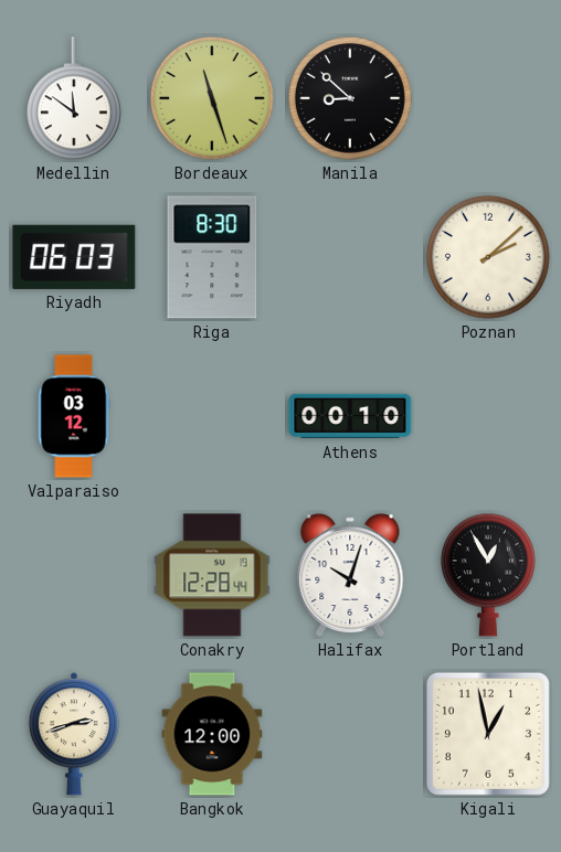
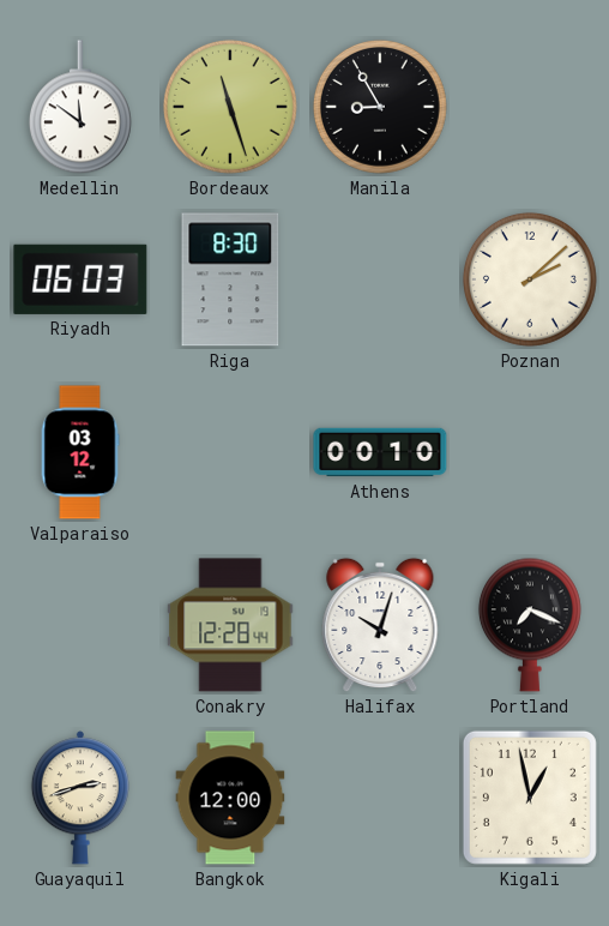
Manila: 8:52 -> 8:55 (380, 107)
Portland: 12:55 -> 7:19 (530, 625)
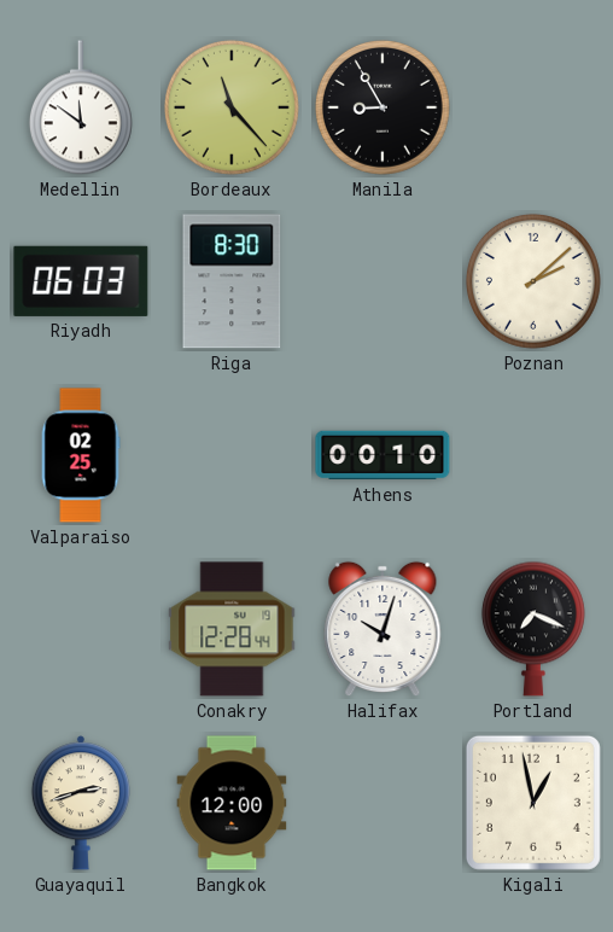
Bordeaux: 11:27 -> 11:23 (232, 107)
Valparaiso: 03:12 -> 02:25 (81, 455)
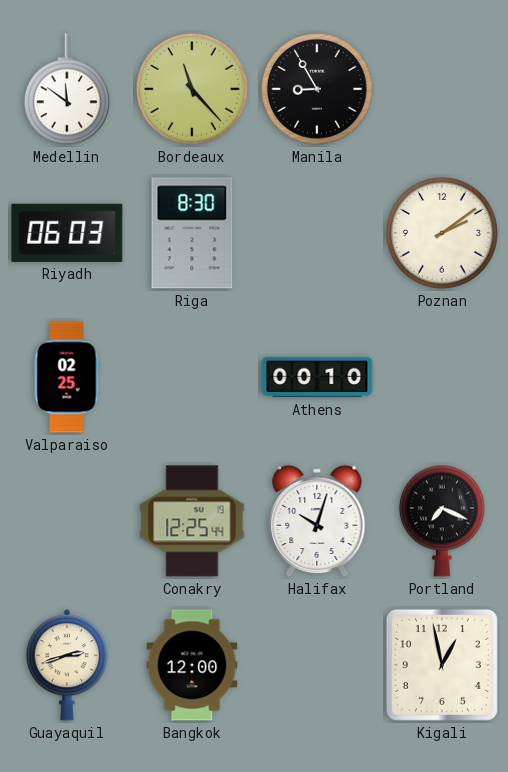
Poznan: 2:08 -> 2:09 (442, 233)
Conakry: 12:28 -> 12:25 (192, 521)
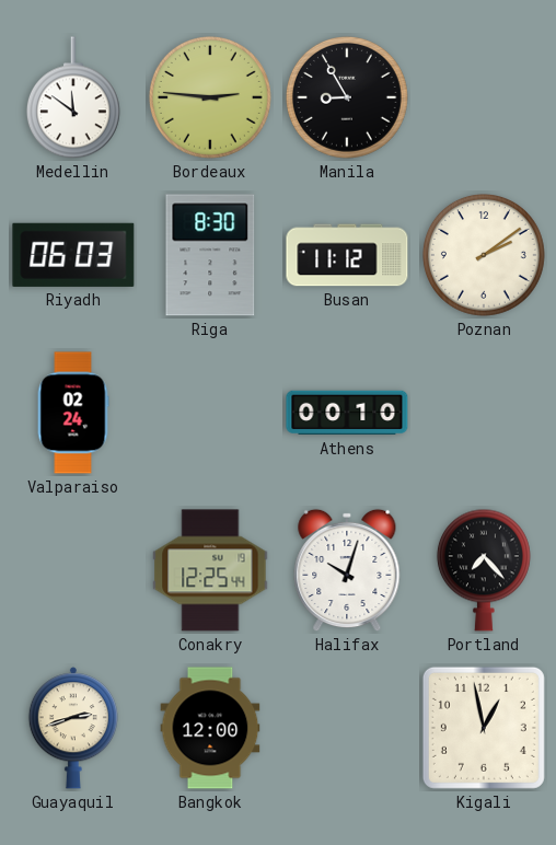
Bordeaux: 11:23 -> 2:46 (210, 97)
Busan: none -> 11:12 (347, 255)
Valparaiso: 02:25 -> 02:24 (73, 413)
Portland: 7:19 -> 7:23 (484, 570)
